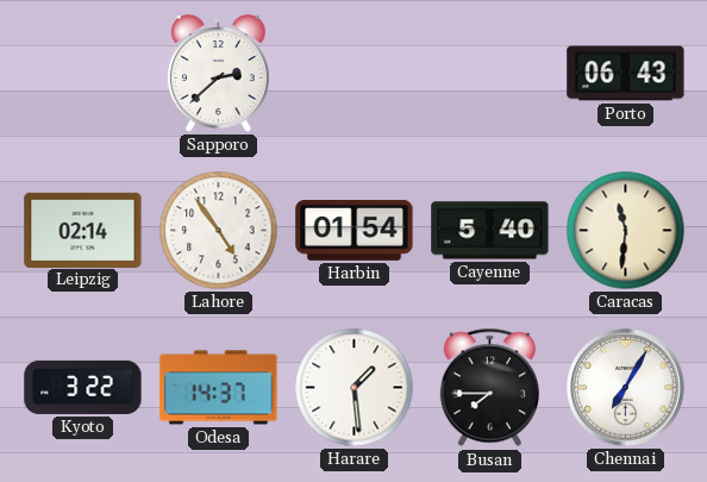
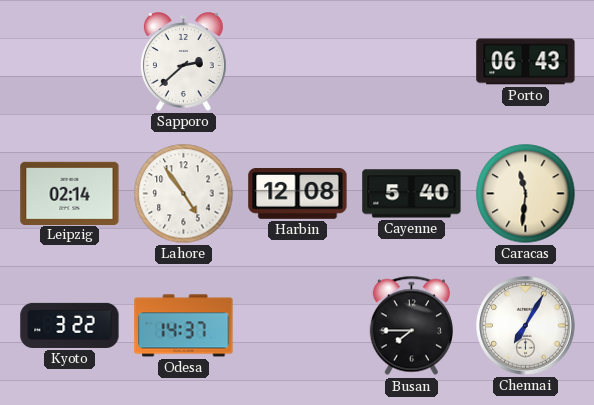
Harbin: 01:54 -> 12:08 (298, 194)
Harare: 1:29 -> none (355, 388)
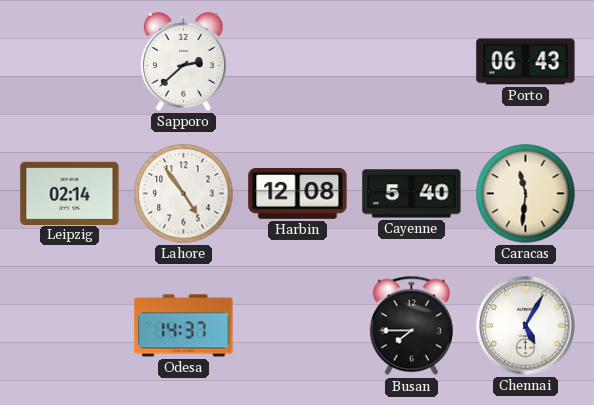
Kyoto: 3:22 -> none (70, 325)
Chennai: 7:05 -> 5:05 (526, 326)
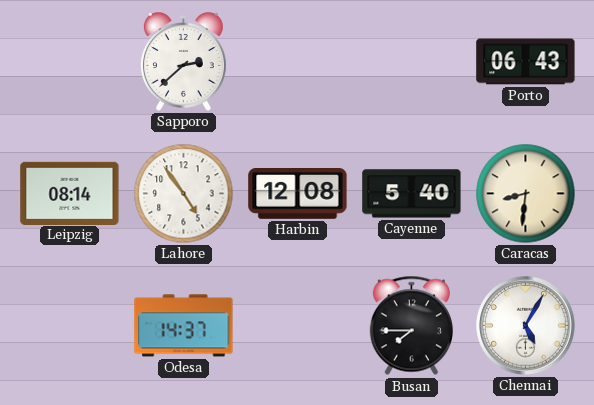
Leipzig: 02:14 -> 08:14 (70, 193)
Caracas: 11:31 -> 8:31 (526, 194)
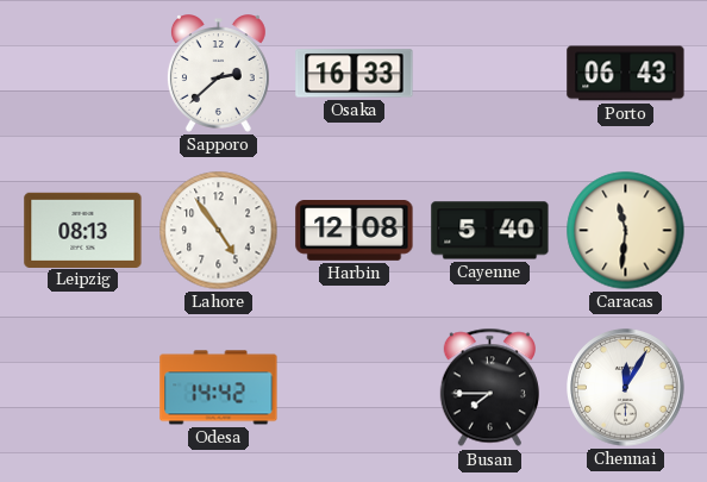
Osaka: none -> 16:33 (355, 74)
Leipzig: 08:14 -> 08:13 (83, 230)
Caracas: 8:31 -> 11:31 (626, 231)
Odesa: 14:37 -> 14:42 (219, 388)
Chennai: 5:05 -> 12:05 (626, 388)
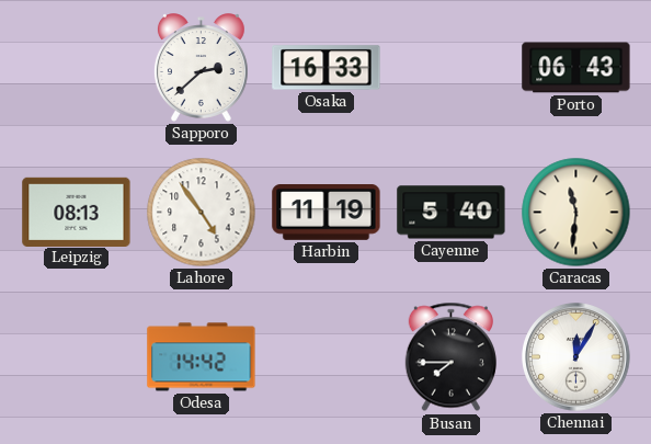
Harbin: 12:08 -> 11:19 (327, 213)
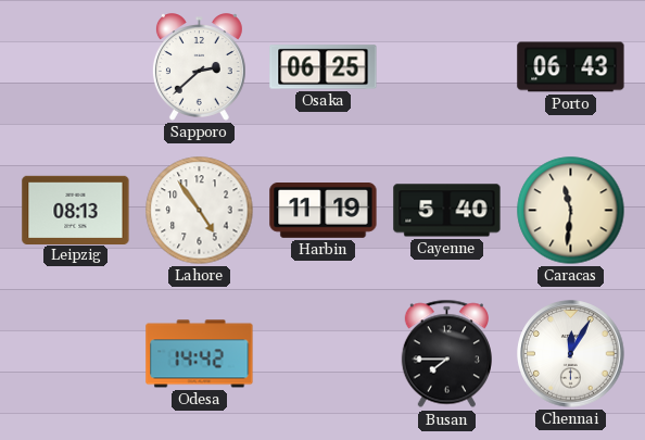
Osaka: 16:33 -> 06:25 (324, 67)
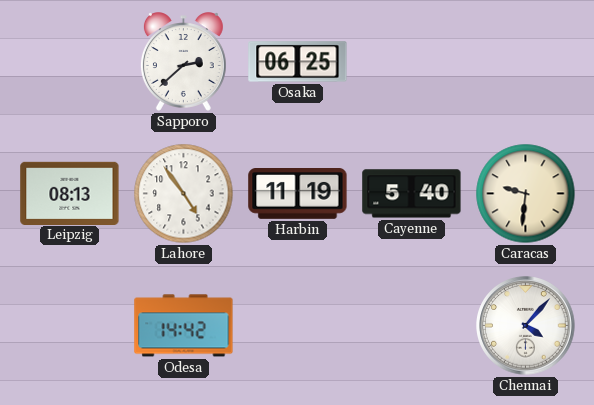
Porto: 06:43 -> none (571, 67)
Caracas: 11:31 -> 9:31 (526, 194)
Busan: 7:45 -> none (446, 354)
Chennai: 12:05 -> 4:07 (526, 326)
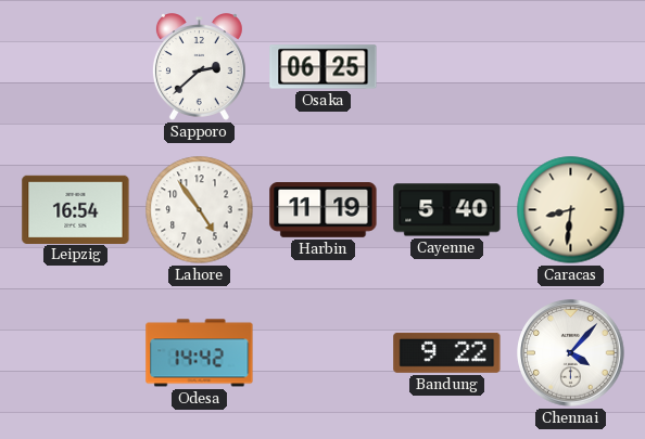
Leipzig: 08:13 -> 16:54 (76, 209)
Caracas: 9:31 -> 8:31 (571, 210)
Bandung: none -> 9:22 (447, 352)
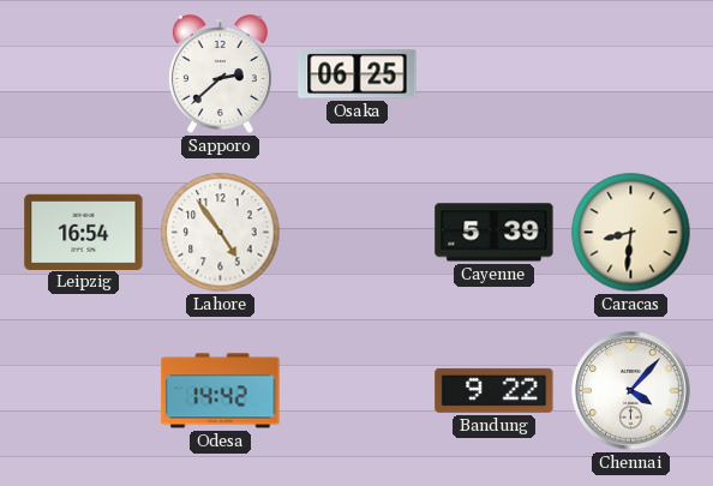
Harbin: 11:19 -> none (324, 210)
Cayenne: 5:40 -> 5:39 (495, 233)
